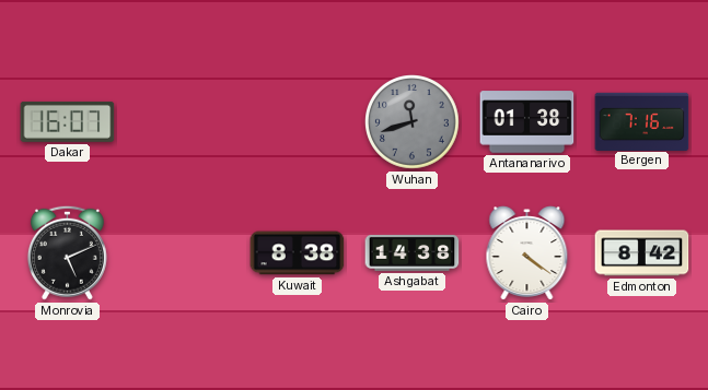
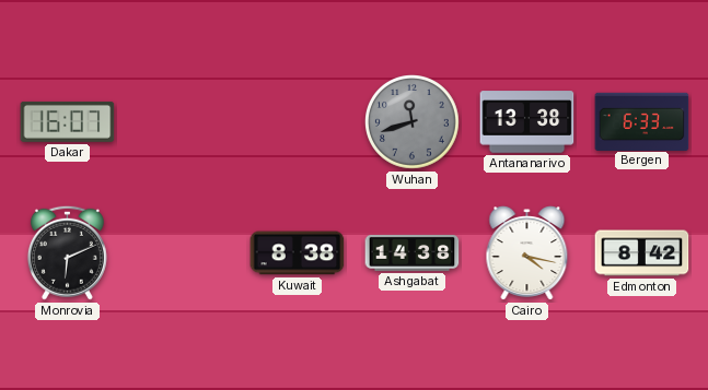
Antananarivo: 01:38 -> 13:38 (527, 122)
Bergen: 7:16 -> 6:33 (642, 121)
Monrovia: 5:11 -> 6:11 (67, 252)
Cairo: 4:21 -> 4:17 (527, 253)
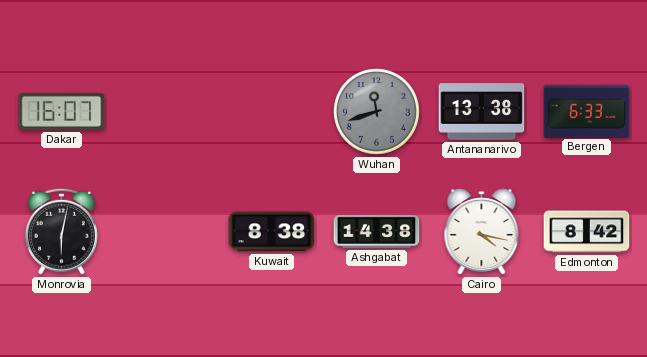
Monrovia: 6:11 -> 6:02 (61, 231)
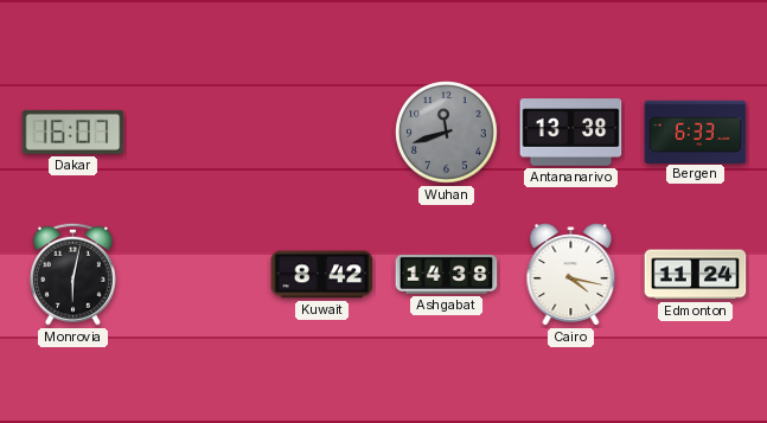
Kuwait: 8:38 -> 8:42 (322, 275)
Edmonton: 8:42 -> 11:24 (696, 275)
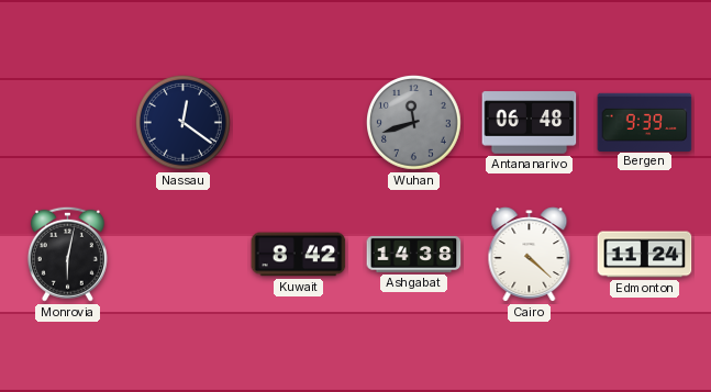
Dakar: 16:07 -> none (73, 132)
Nassau: none -> 12:21 (184, 123)
Antananarivo: 13:38 -> 06:48 (530, 123)
Bergen: 6:33 -> 9:39 (645, 122)
Cairo: 4:17 -> 4:22 (530, 255)
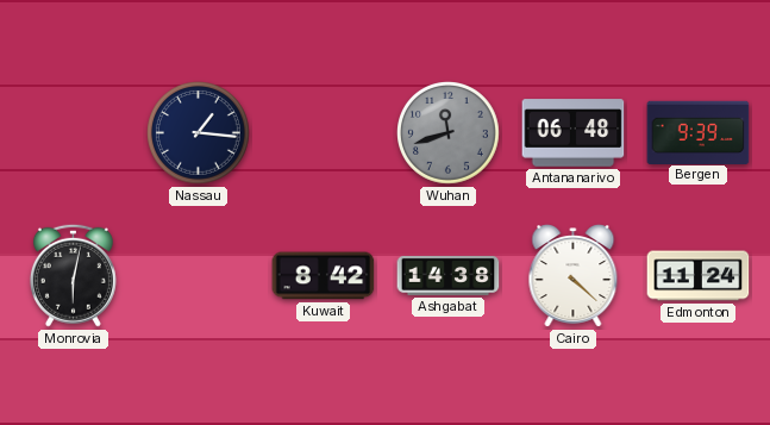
Nassau: 12:21 -> 1:16 (199, 133)
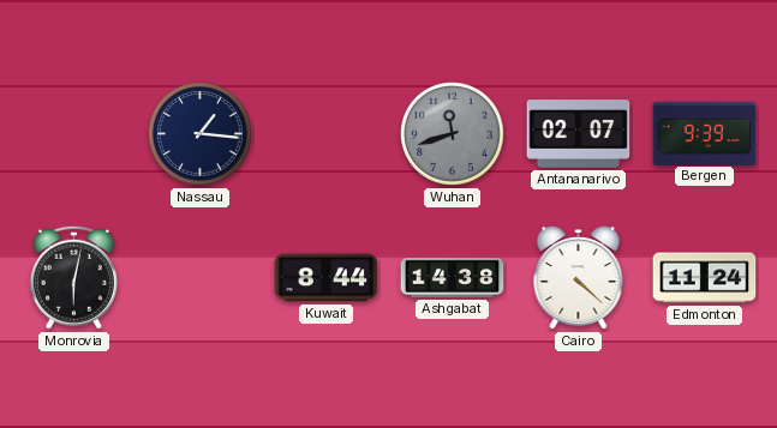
Antananarivo: 06:48 -> 02:07 (579, 134)
Kuwait: 8:42 -> 8:44 (327, 278)
